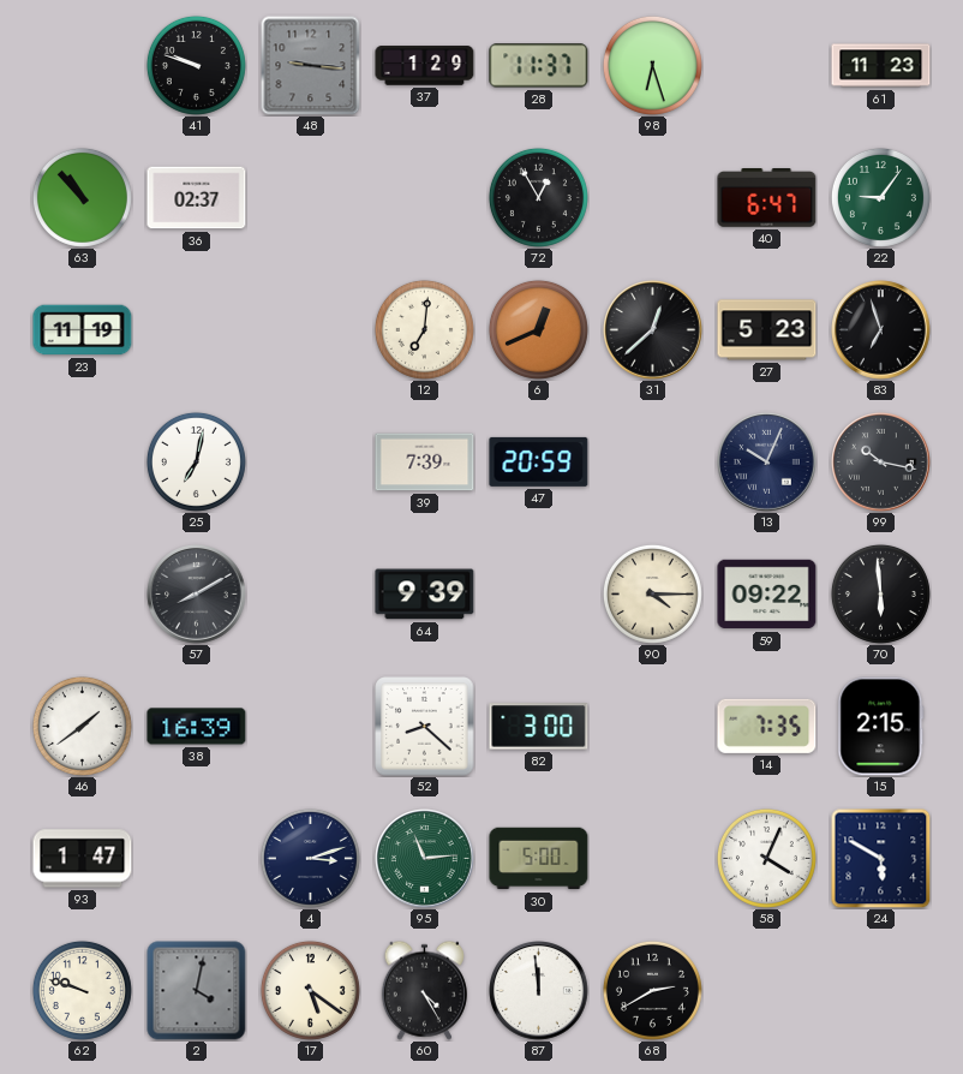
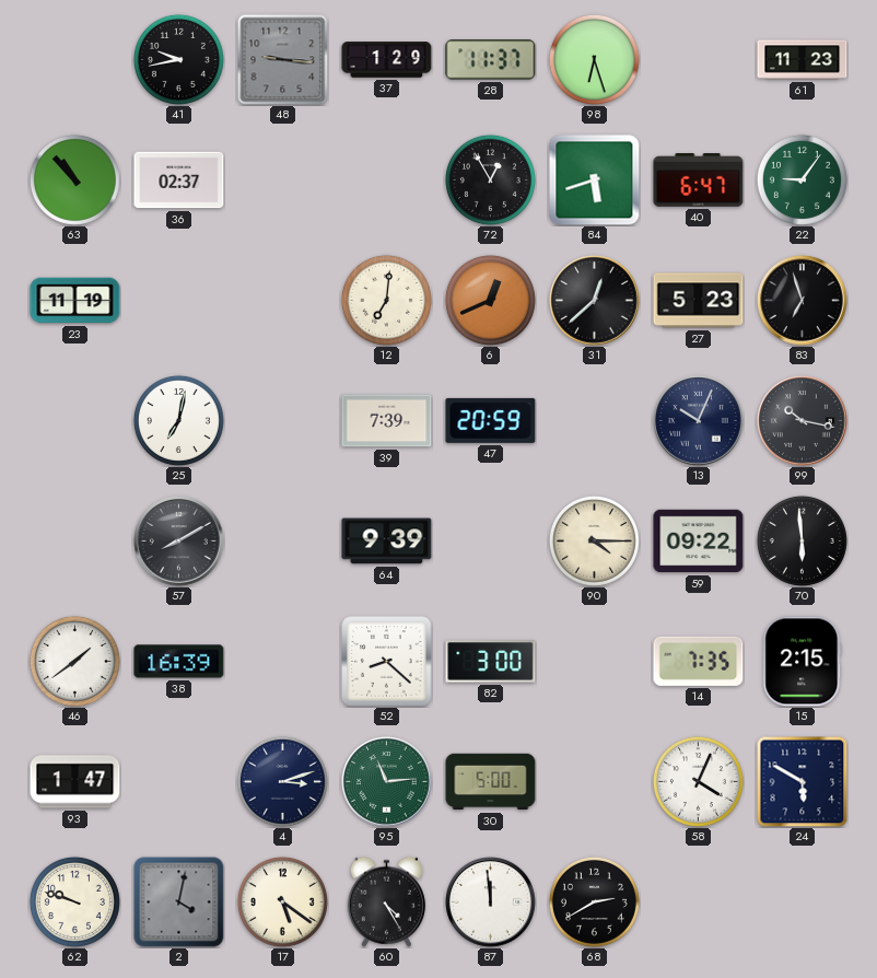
41: 9:48 -> 9:43 (178, 59)
84: none -> 5:42 (595, 181)
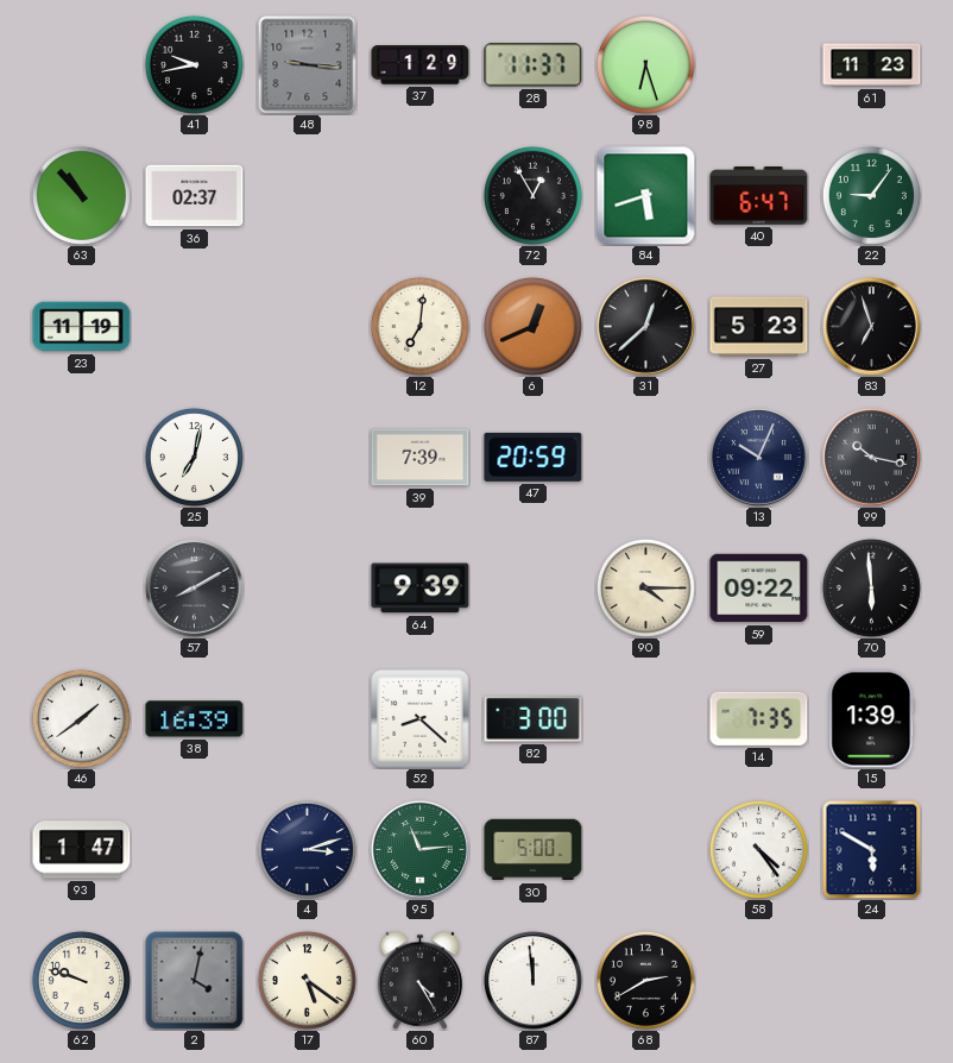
15: 2:15 -> 1:39 (872, 719)
58: 4:04 -> 4:24 (758, 849)
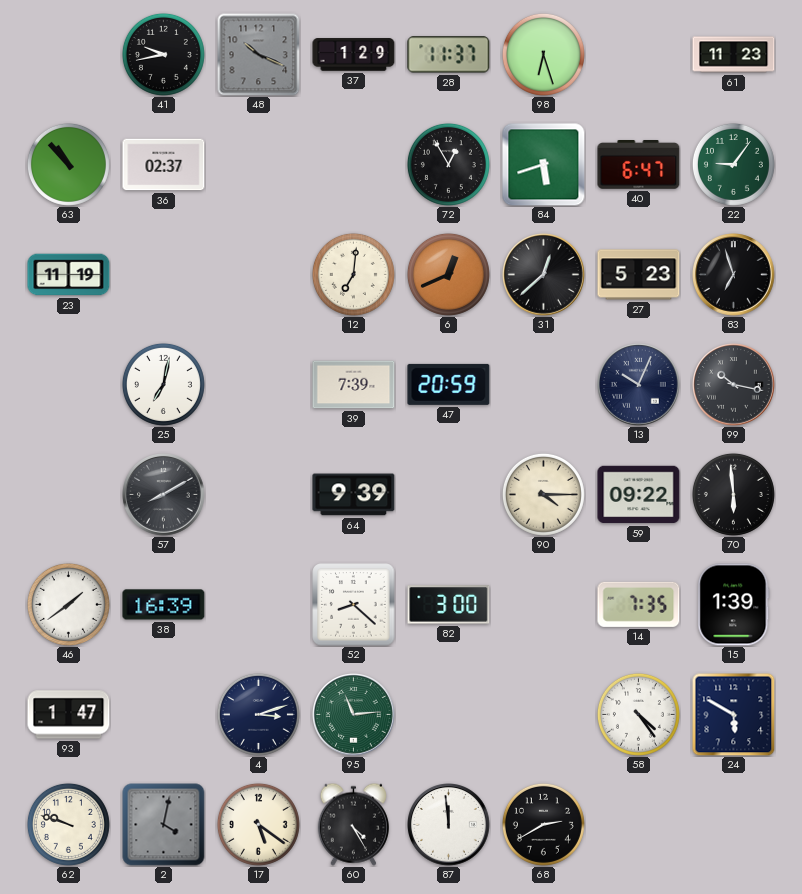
48: 9:16 -> 10:19 (258, 55)
30: 5:00 -> none (534, 850)
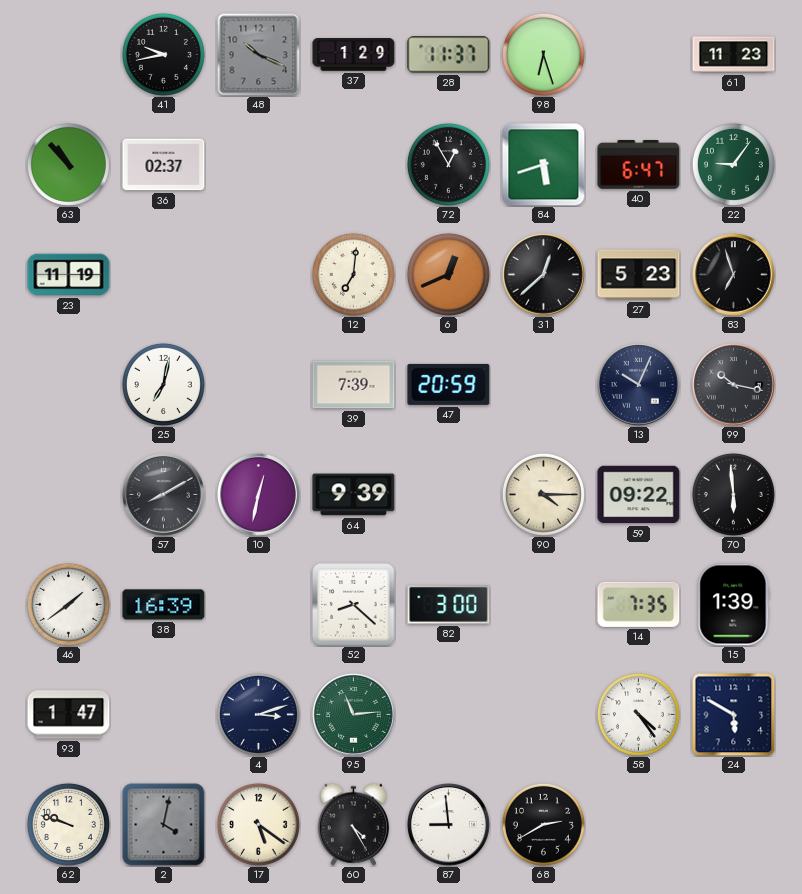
10: none -> 12:32 (259, 495)
87: 11:59 -> 8:59 (449, 825)
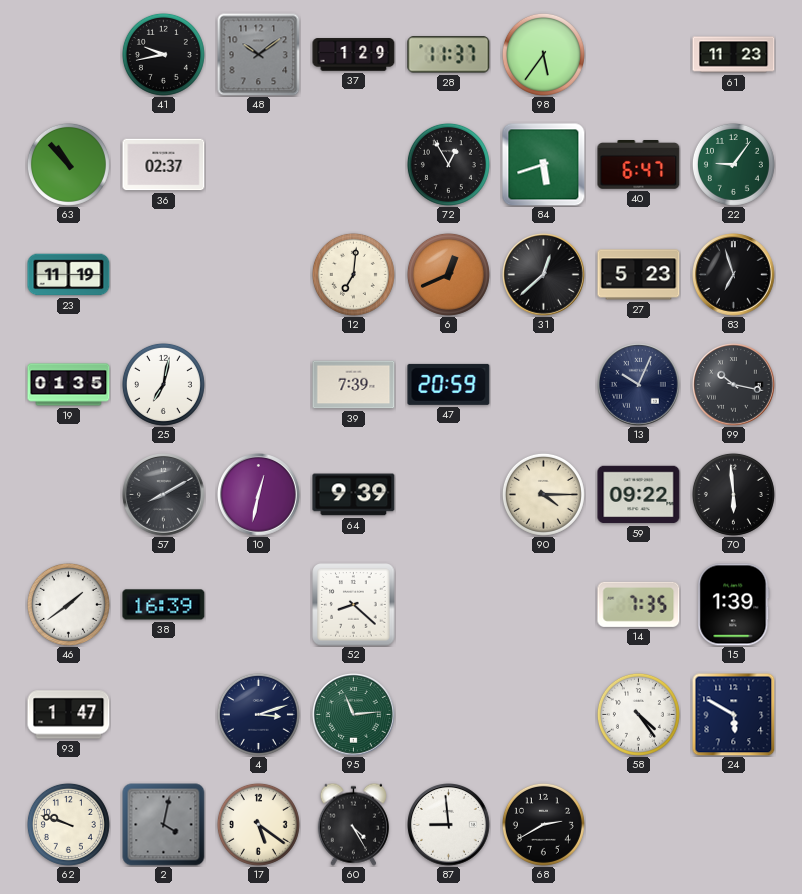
48: 10:19 -> 10:09 (258, 55)
98: 6:27 -> 5:36 (543, 54)
19: none -> 01:35 (69, 385)
82: 3:00 -> none (449, 605)
